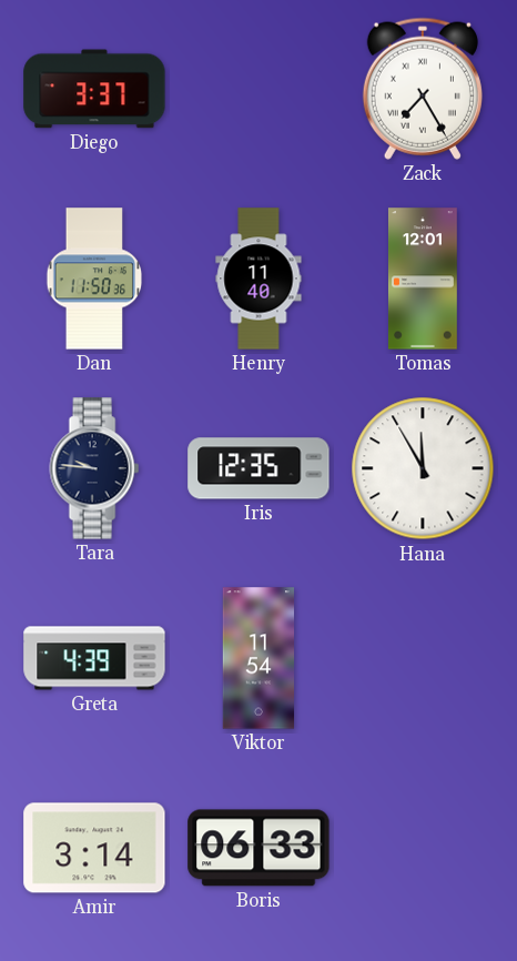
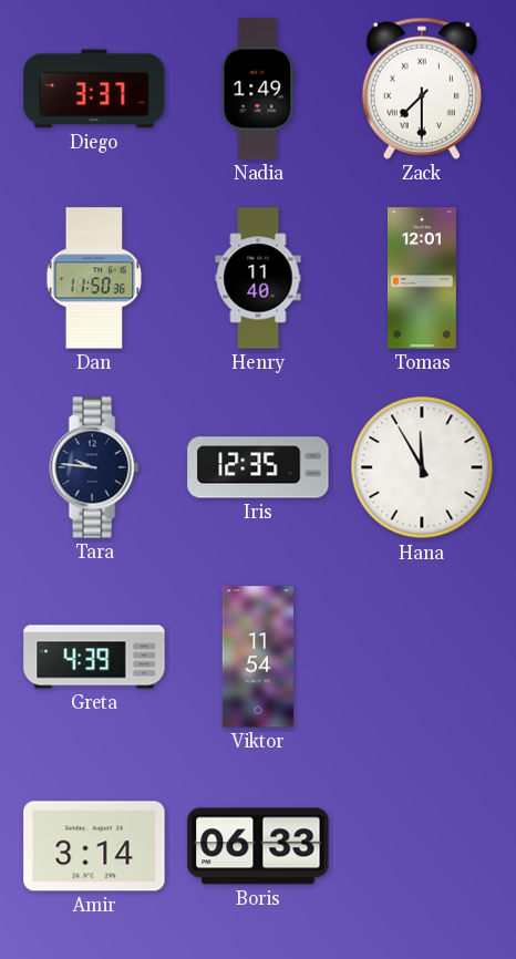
Nadia: none -> 1:49 (258, 89)
Zack: 7:25 -> 7:30 (422, 89)
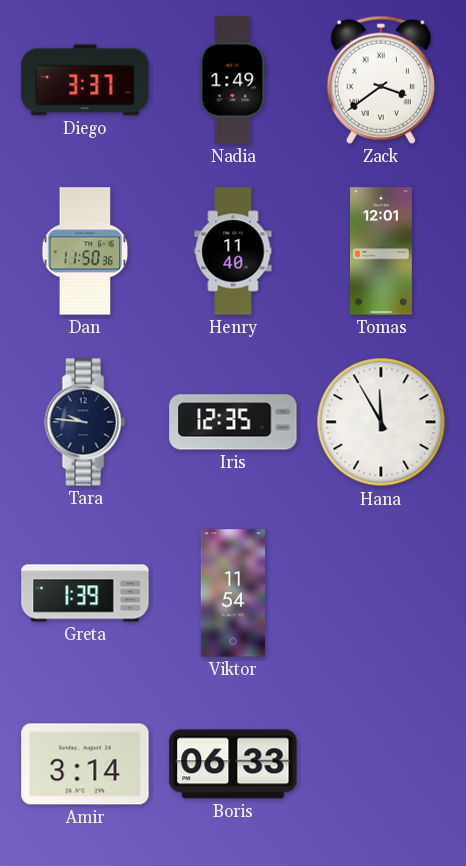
Zack: 7:30 -> 3:39 (381, 80)
Greta: 4:39 -> 1:39 (85, 593)
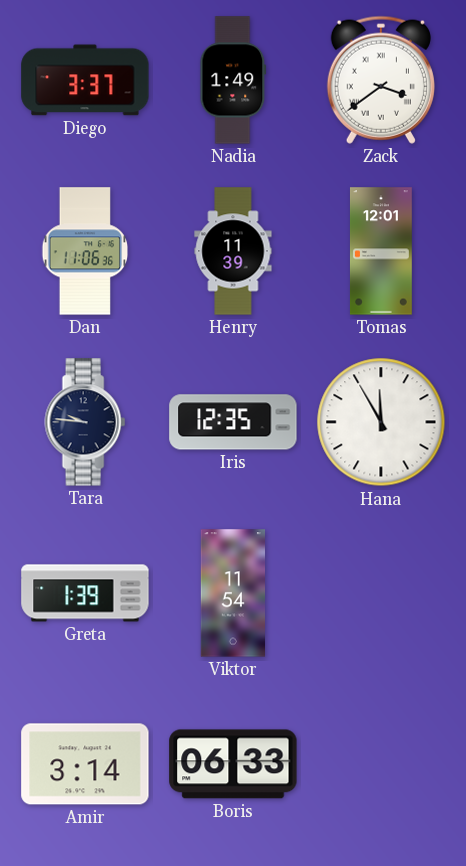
Dan: 11:50 -> 11:06 (85, 251)
Henry: 11:40 -> 11:39 (233, 251)
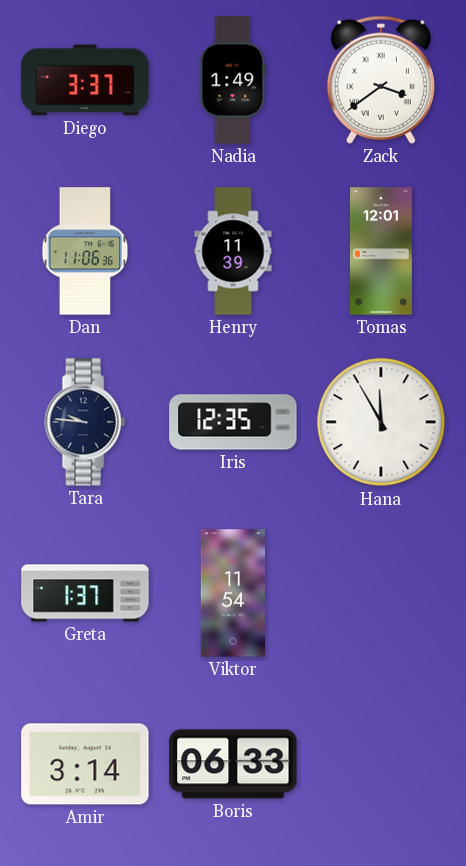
Greta: 1:39 -> 1:37 (85, 593)
